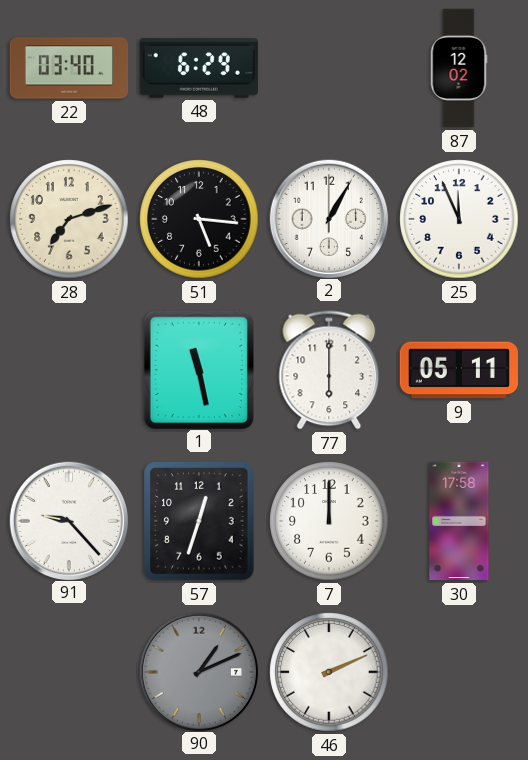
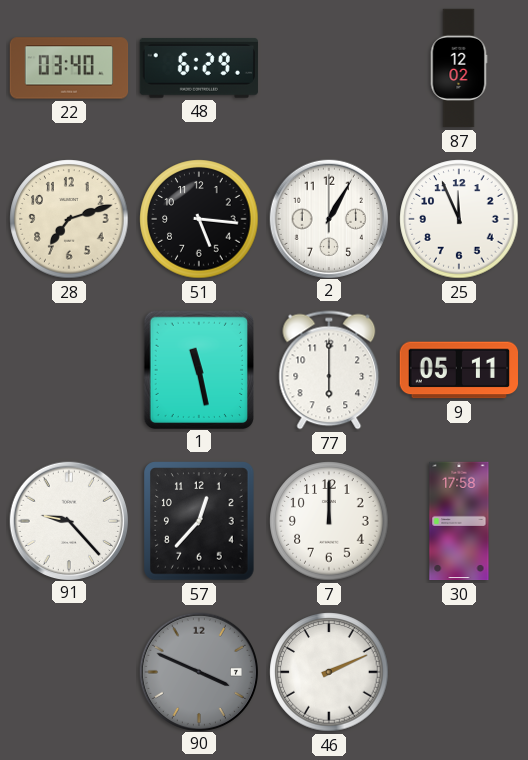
57: 12:33 -> 12:37 (199, 521)
90: 1:11 -> 3:49 (198, 671)
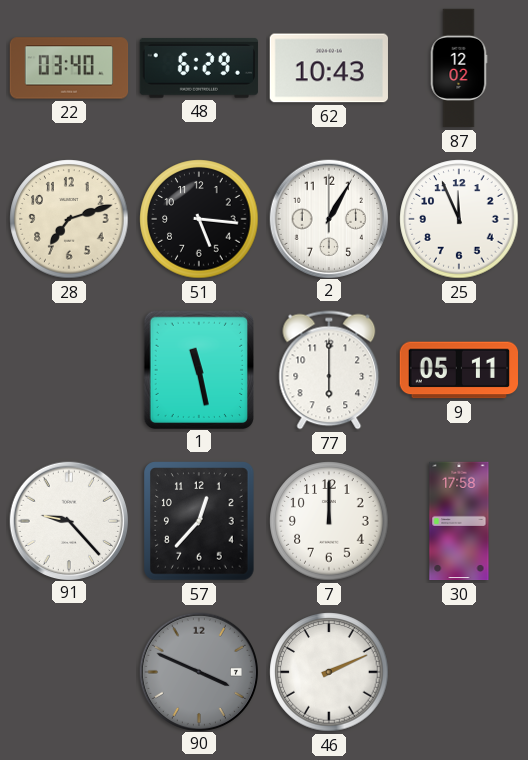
62: none -> 10:43 (329, 68)
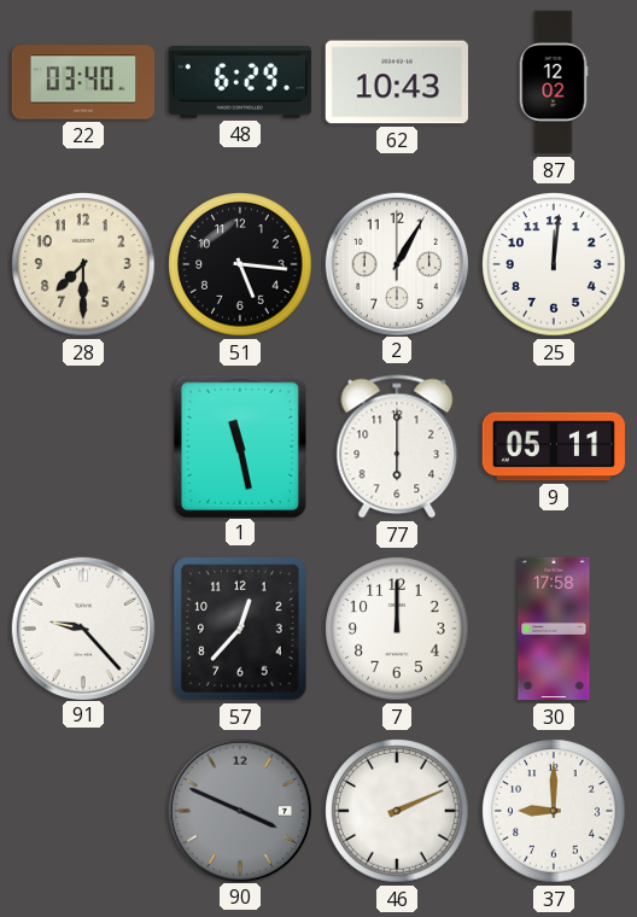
28: 7:12 -> 7:30 (83, 264)
25: 11:56 -> 12:01 (554, 264)
37: none -> 9:00 (554, 811)
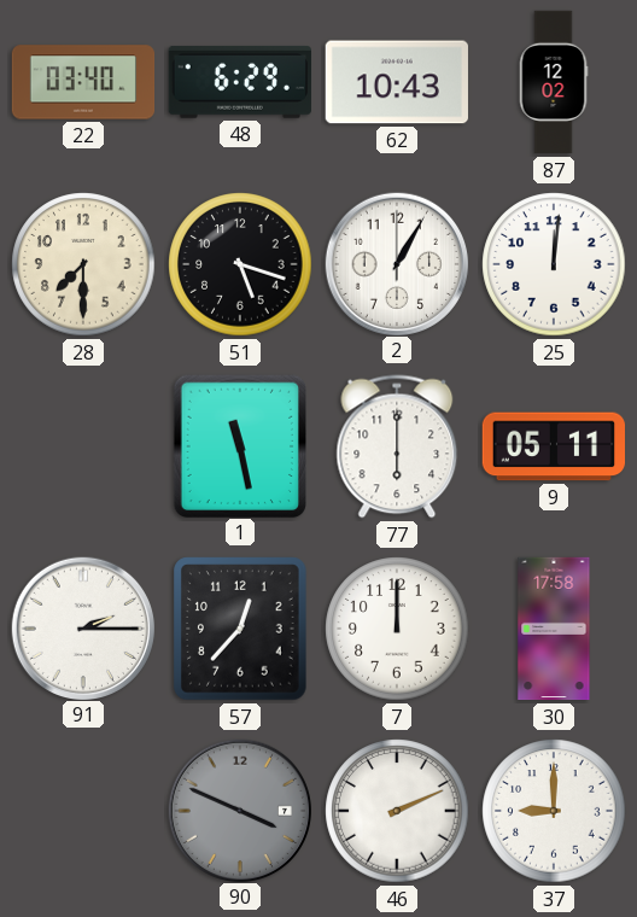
51: 5:16 -> 5:18 (240, 264)
91: 9:23 -> 2:15 (82, 627)
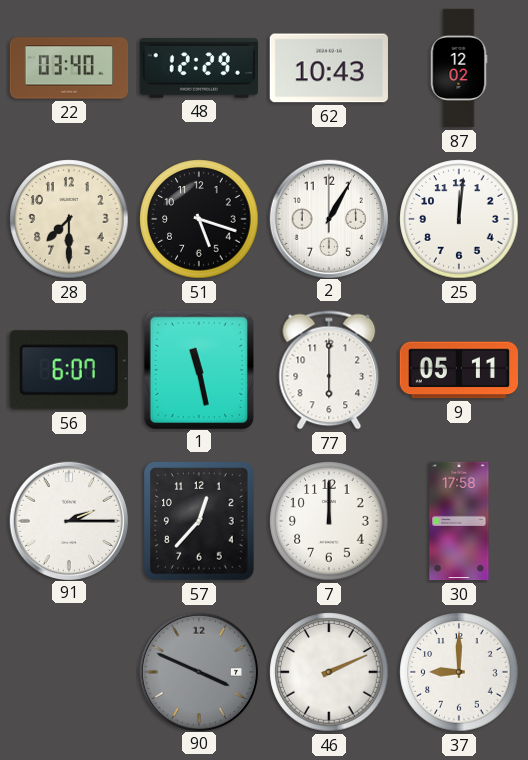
48: 6:29 -> 12:29 (199, 68)
56: none -> 6:07 (69, 370)
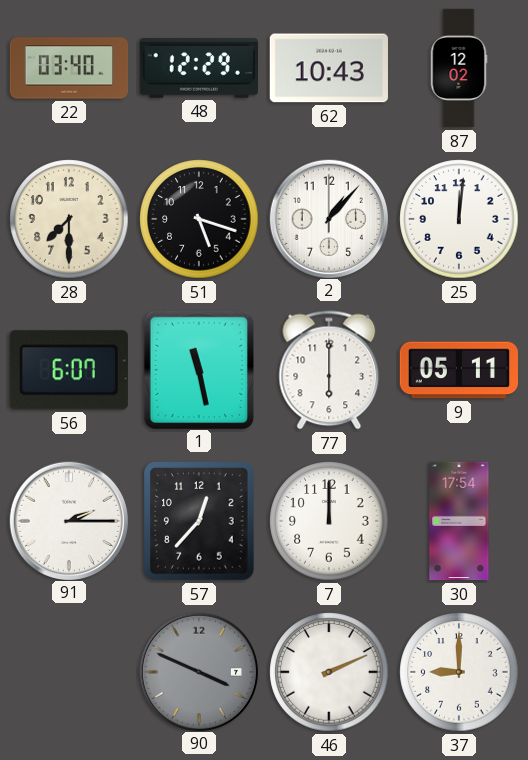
2: 1:05 -> 1:07 (328, 218)
30: 17:58 -> 17:54 (459, 521)
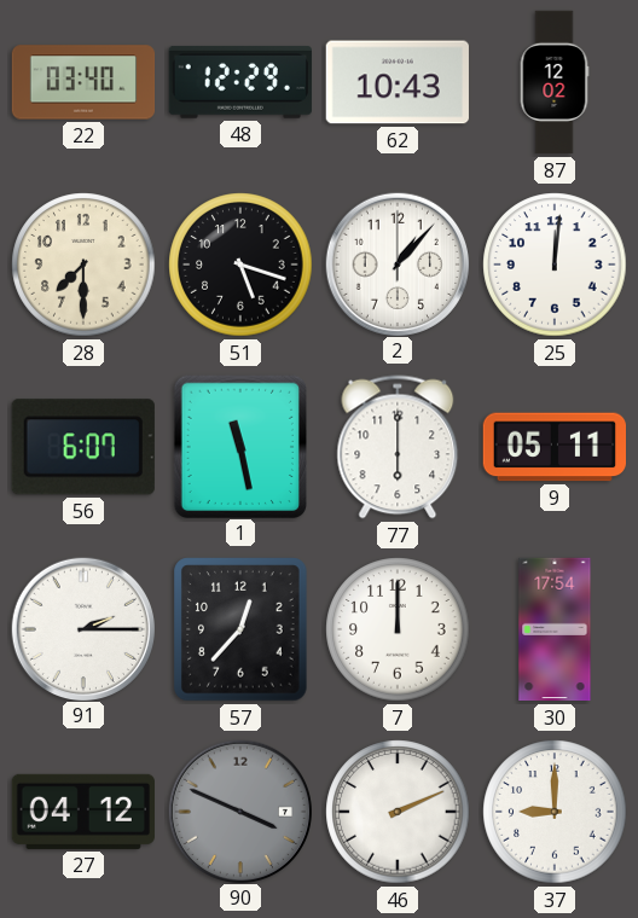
27: none -> 04:12 (82, 812)
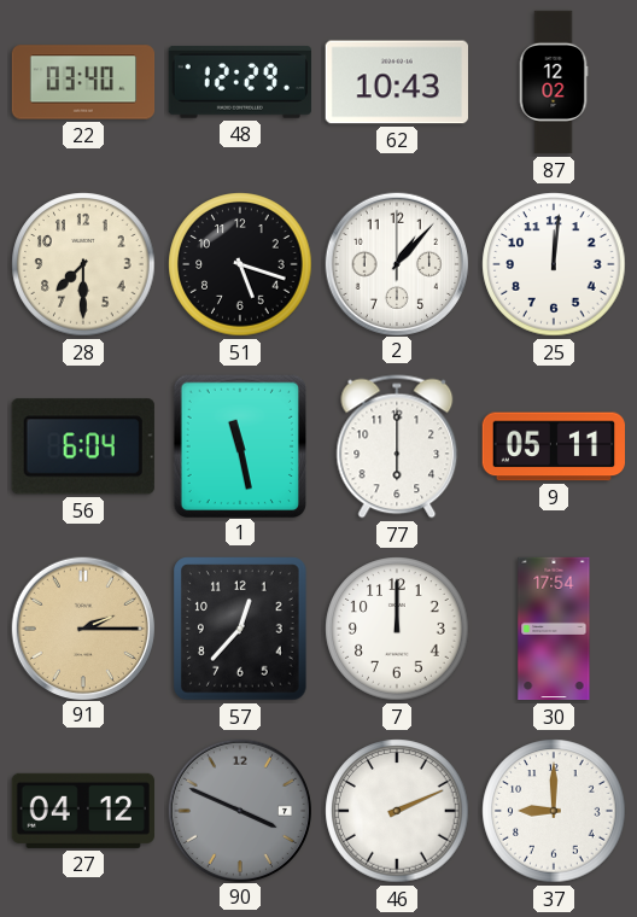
56: 6:07 -> 6:04 (83, 446)
91 dial: white -> champagne (82, 627)
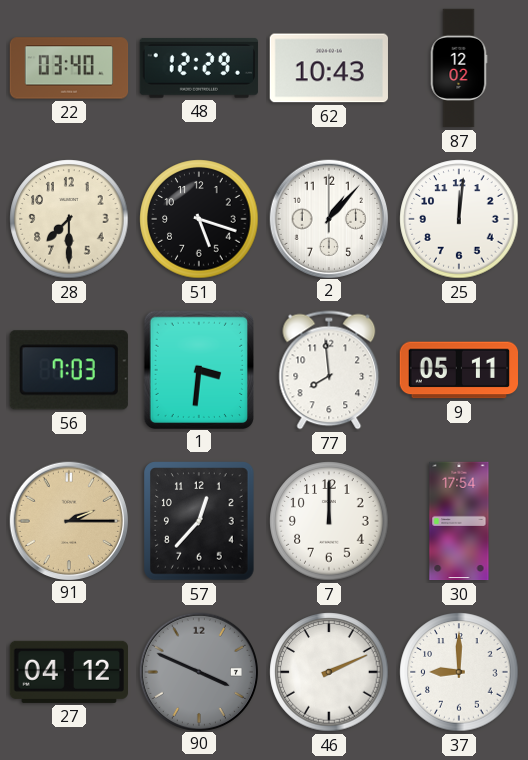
56: 6:04 -> 7:03 (69, 370)
1: 11:28 -> 3:31 (198, 369)
77: 6:00 -> 7:59 (329, 370)
